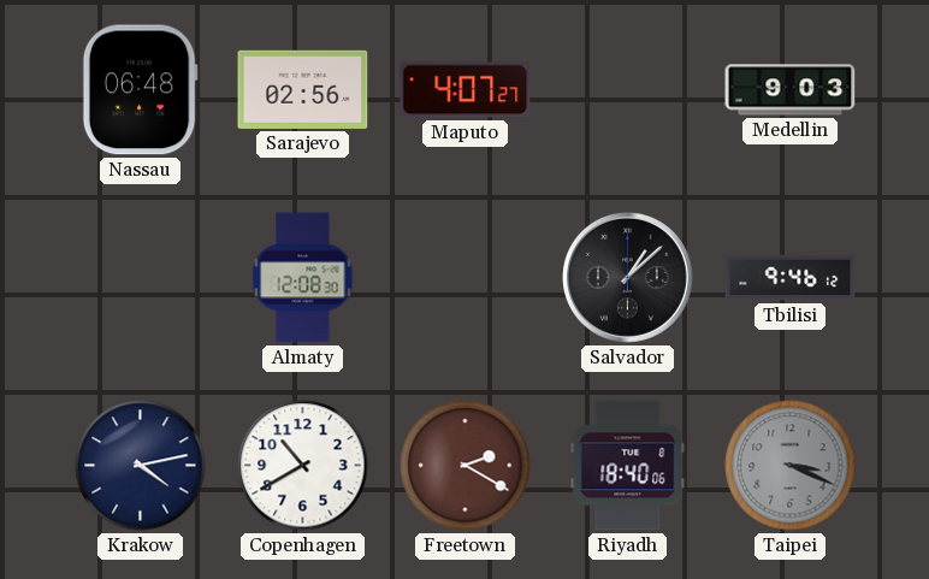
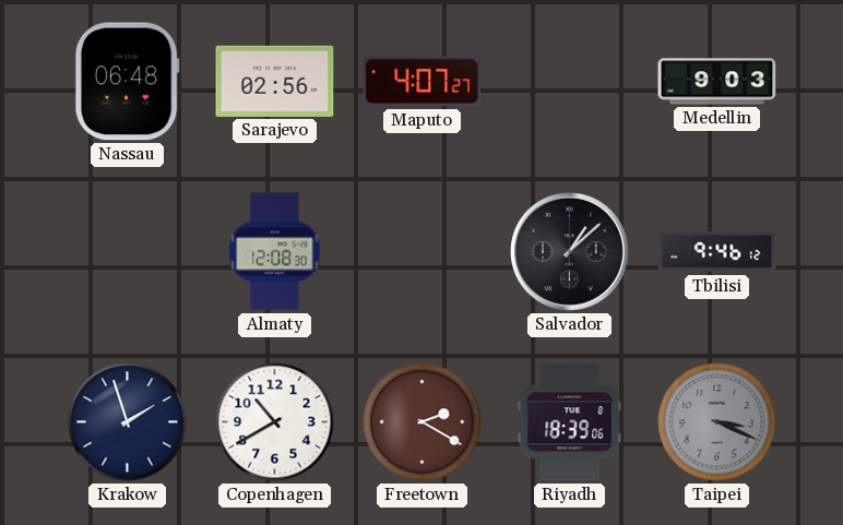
Krakow: 4:13 -> 1:57 (128, 422)
Riyadh: 18:40 -> 18:39 (570, 422)
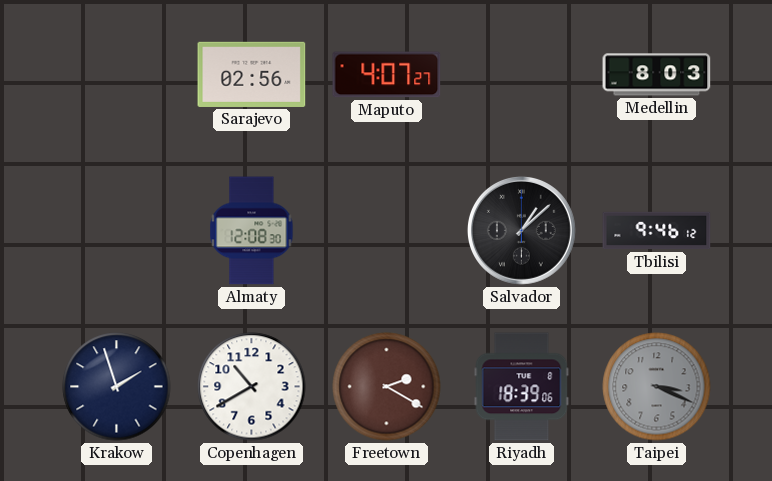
Nassau: 06:48 -> none (127, 82)
Medellin: 9:03 -> 8:03 (657, 75)
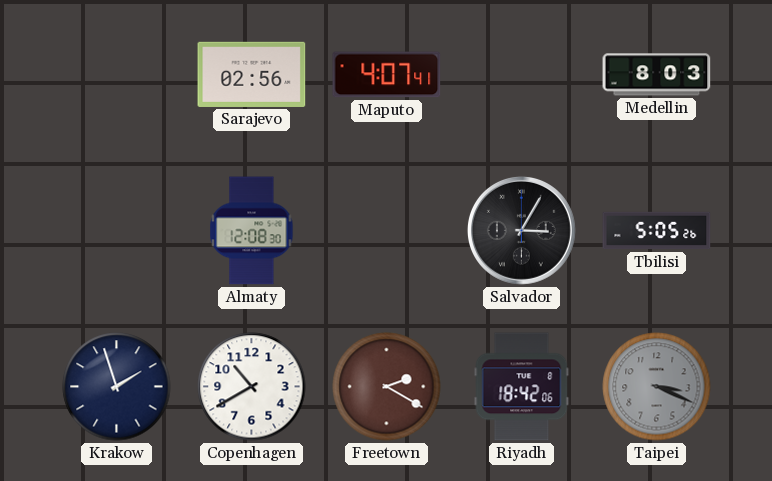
Maputo: 4:07:27 -> 4:07:41 (387, 75)
Salvador: 1:08 -> 3:05 (521, 230)
Tbilisi: 9:46 -> 5:05 (657, 231)
Riyadh: 18:39 -> 18:42 (522, 387)
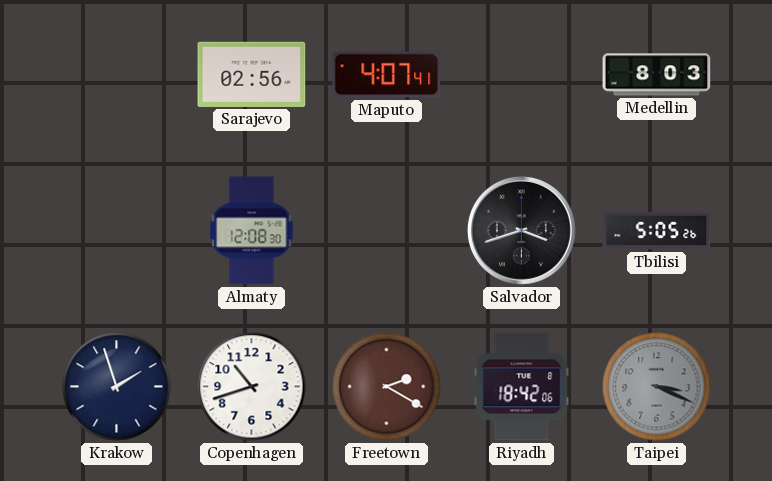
Salvador: 3:05 -> 3:42 (521, 230)
Copenhagen: 10:40 -> 10:42 (252, 387)
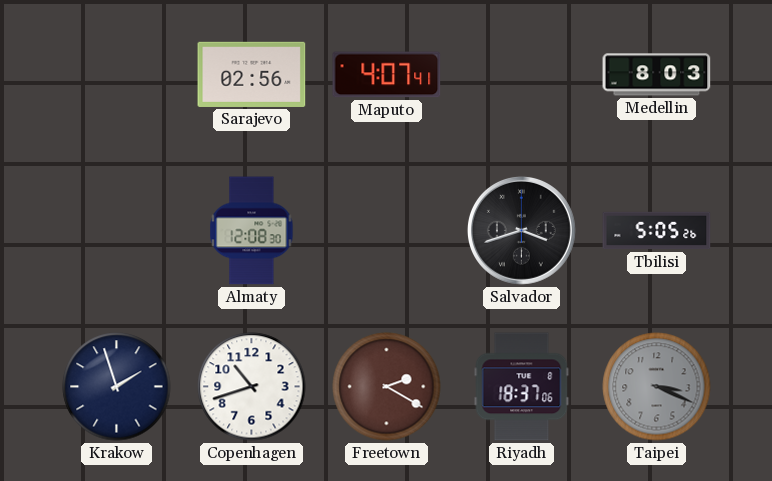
Riyadh: 18:42 -> 18:37 (522, 387)
